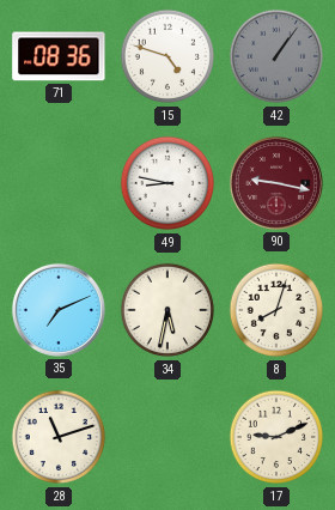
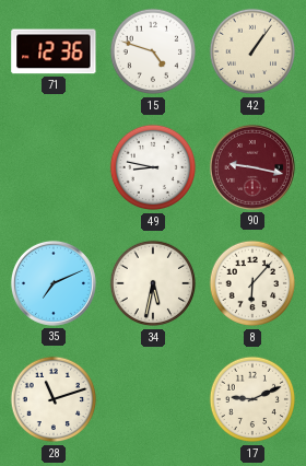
71: 08:36 -> 12:36 (54, 51)
42 dial: grey -> cream (252, 51)
8: 8:03 -> 6:07 (252, 283)
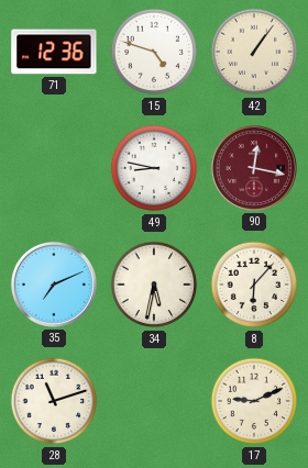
90: 9:17 -> 12:17 (254, 168)
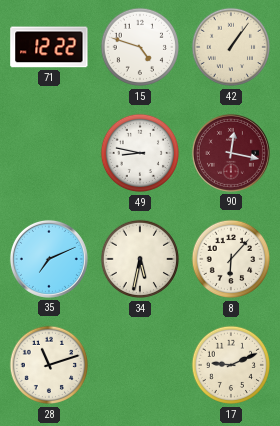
71: 12:36 -> 12:22 (49, 47)
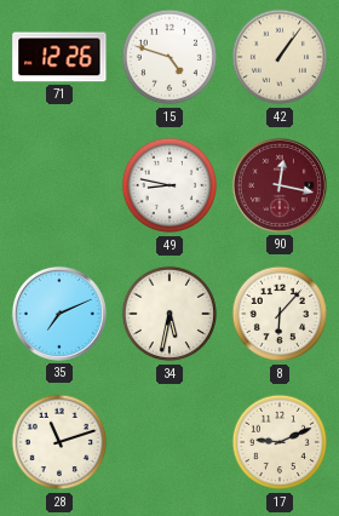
71: 12:22 -> 12:26 (59, 57)
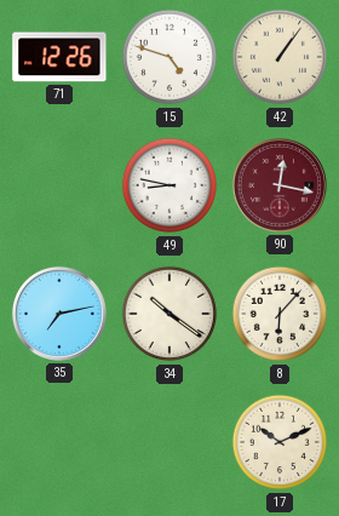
35: 7:11 -> 7:13 (59, 314)
34: 5:32 -> 10:21 (169, 314)
28: 11:12 -> none (59, 442)
17: 9:11 -> 10:11 (280, 442)
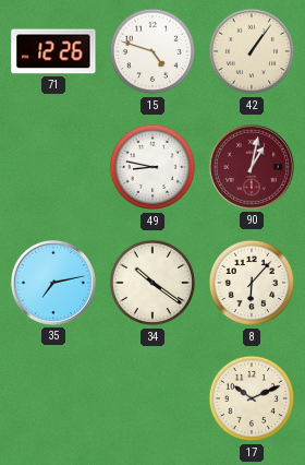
90: 12:17 -> 1:02 (252, 167)
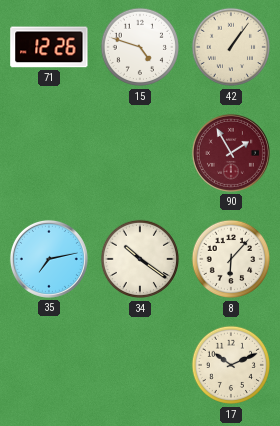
49: 8:47 -> none (152, 167)
90: 1:02 -> 1:55 (231, 153)
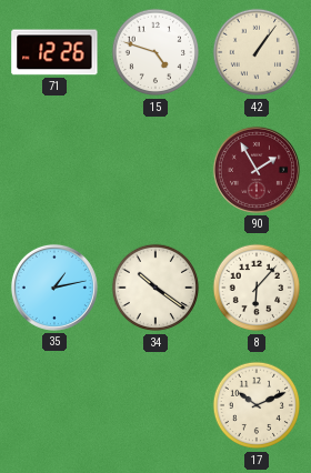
35: 7:13 -> 1:13 (54, 288)
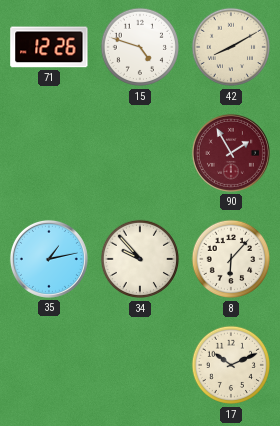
42: 1:06 -> 8:10 (231, 47)
34: 10:21 -> 9:53 (140, 259)
